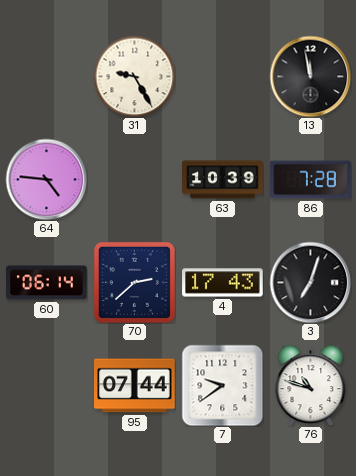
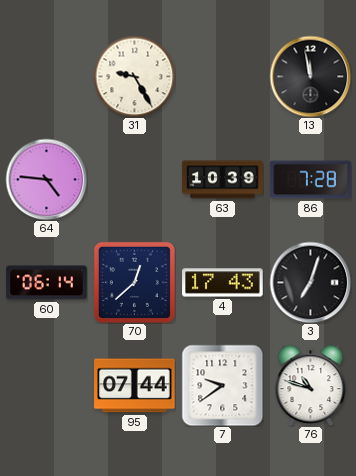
70: 2:38 -> 12:38 (134, 282)
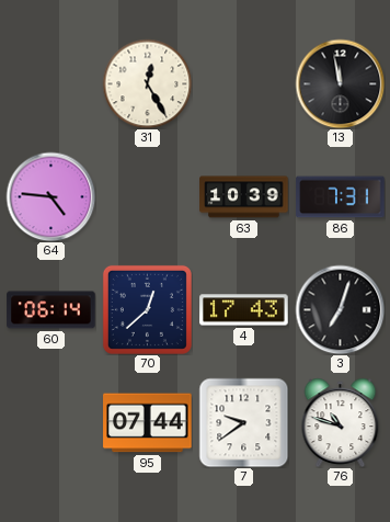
31: 9:25 -> 12:25 (147, 83)
86: 7:28 -> 7:31 (341, 197)
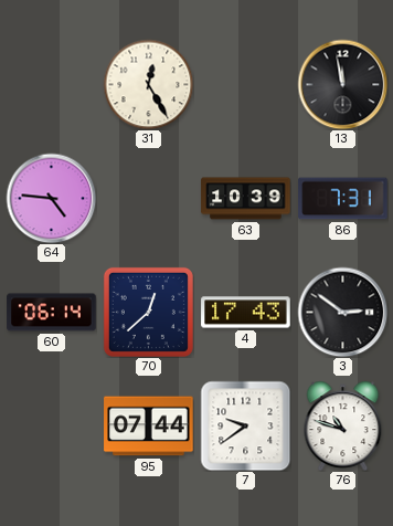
3: 7:03 -> 2:51 (342, 312)
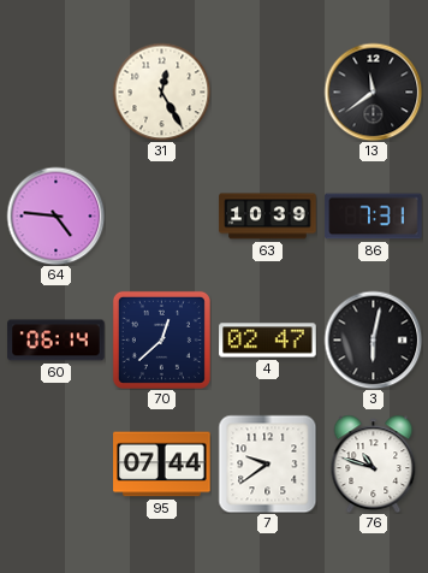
13: 11:58 -> 11:39 (373, 91)
4: 17:43 -> 02:47 (268, 341)
3: 2:51 -> 6:02 (373, 339)
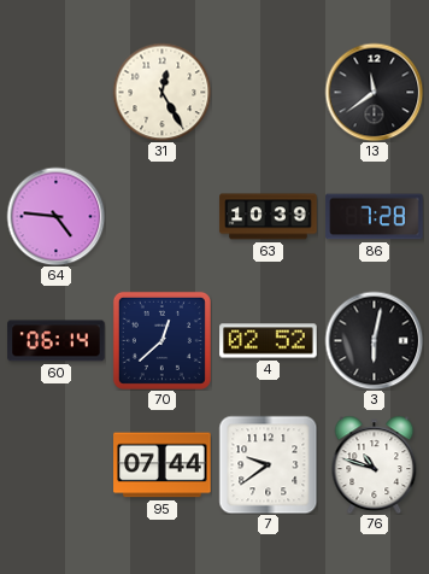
86: 7:31 -> 7:28 (375, 217)
4: 02:47 -> 02:52 (269, 341)
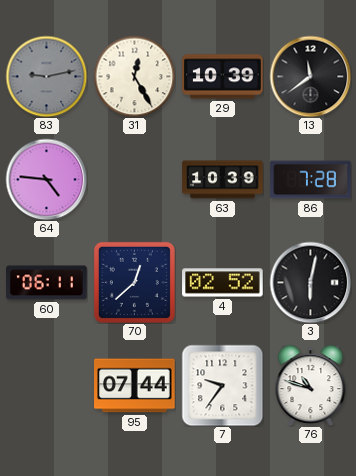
83: none -> 9:13 (46, 76)
29: none -> 10:39 (223, 77)
60: 06:14 -> 06:11 (47, 283)
7: 9:39 -> 9:36 (222, 385)
